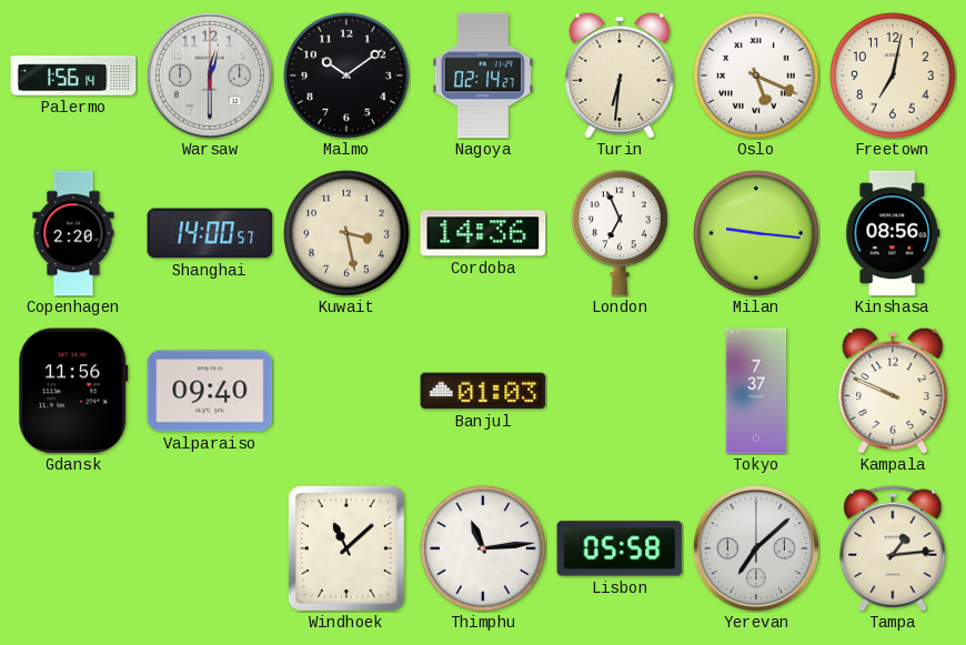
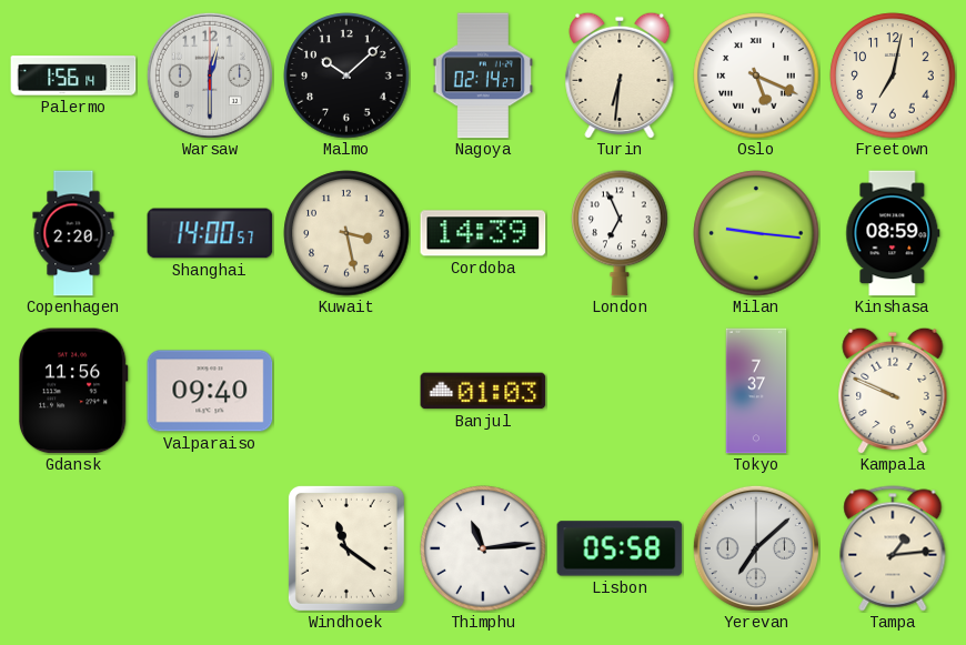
Malmo: 10:09 -> 10:08 (346, 75)
Cordoba: 14:36 -> 14:39 (483, 233)
Kinshasa: 08:56 -> 08:59 (893, 233)
Windhoek: 11:08 -> 11:21 (346, 548)
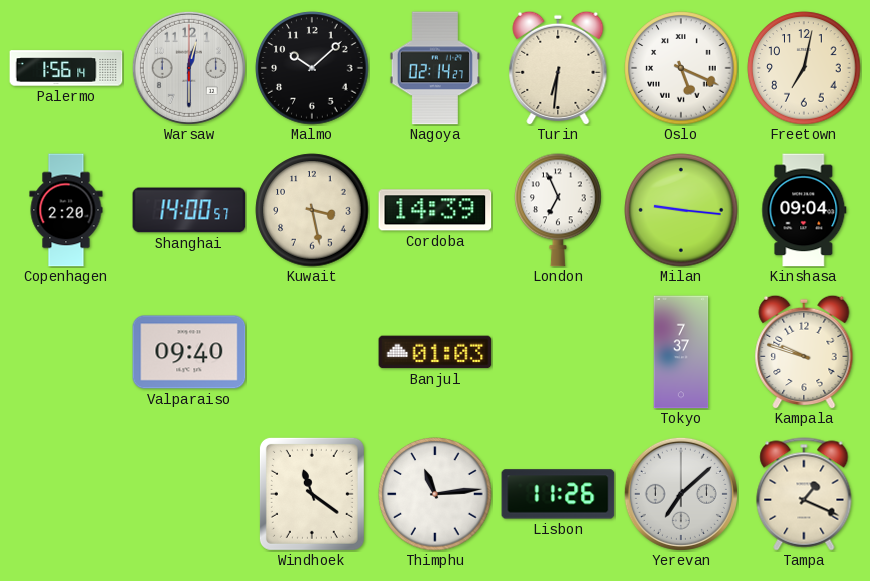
Kinshasa: 08:59 -> 09:04 (804, 210)
Gdansk: 11:56 -> none (73, 391)
Kampala: 9:49 -> 9:48 (804, 352)
Lisbon: 05:58 -> 11:26 (558, 494)
Tampa: 1:14 -> 1:19 (804, 494)
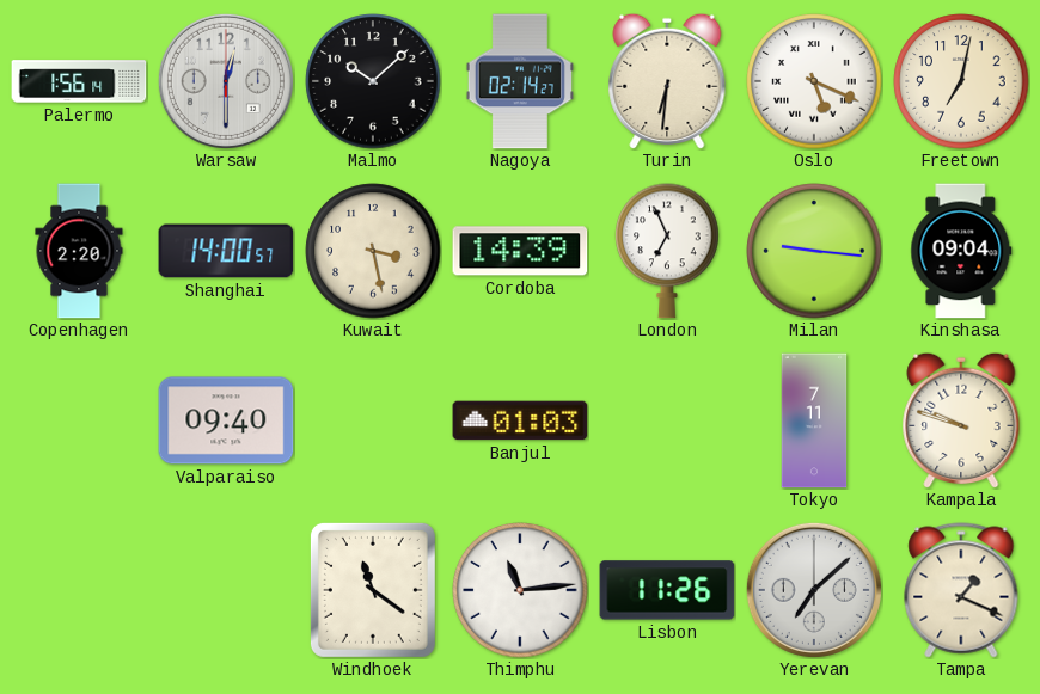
Tokyo: 7:37 -> 7:11 (814, 420)
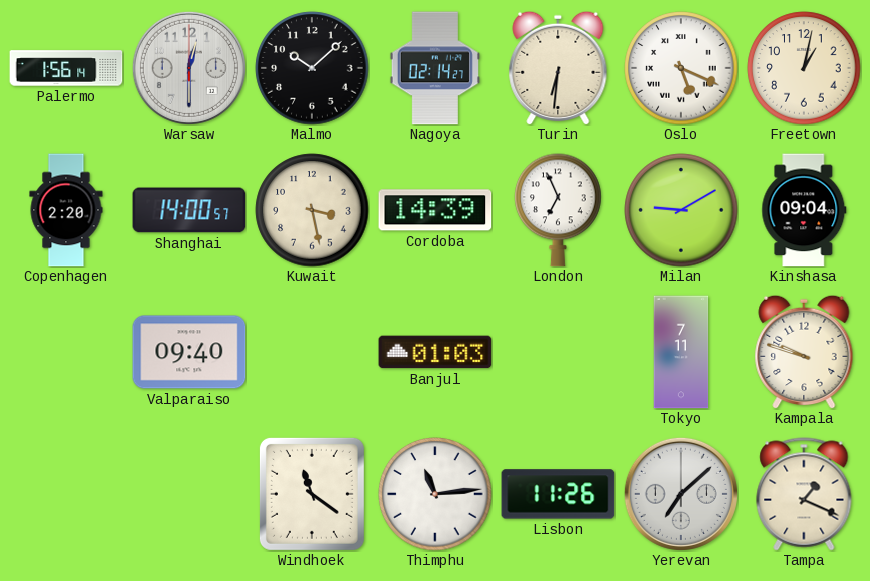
Freetown: 7:02 -> 1:02 (804, 68)
Milan: 9:16 -> 9:10 (681, 210)
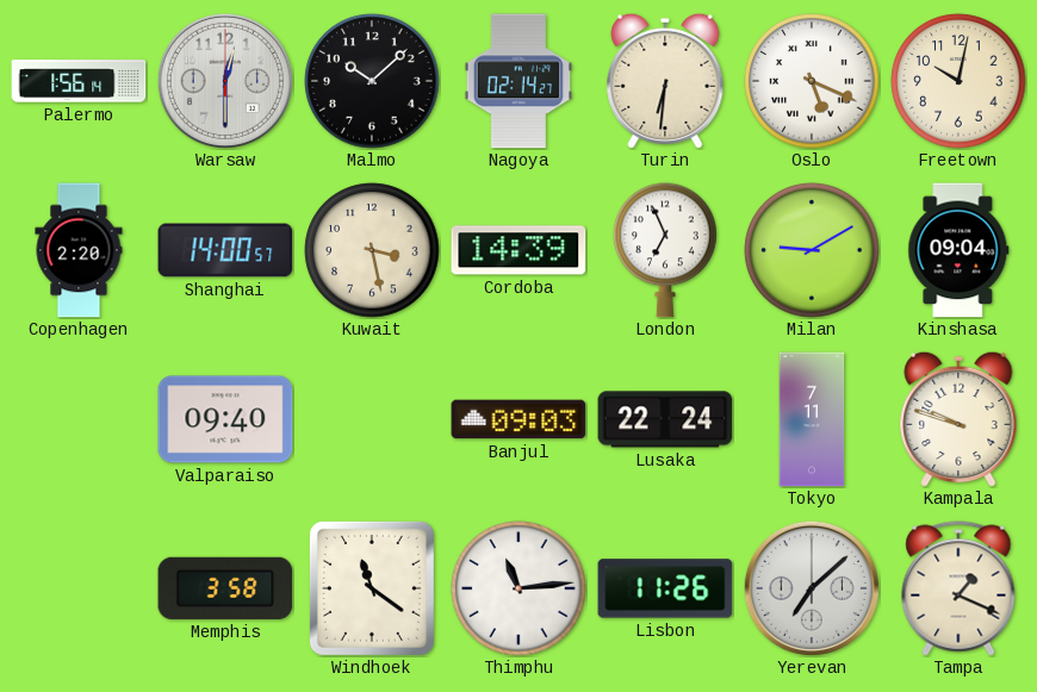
Freetown: 1:02 -> 10:02 (958, 81)
Banjul: 01:03 -> 09:03 (518, 419)
Lusaka: none -> 22:24 (665, 419)
Memphis: none -> 3:58 (225, 588)
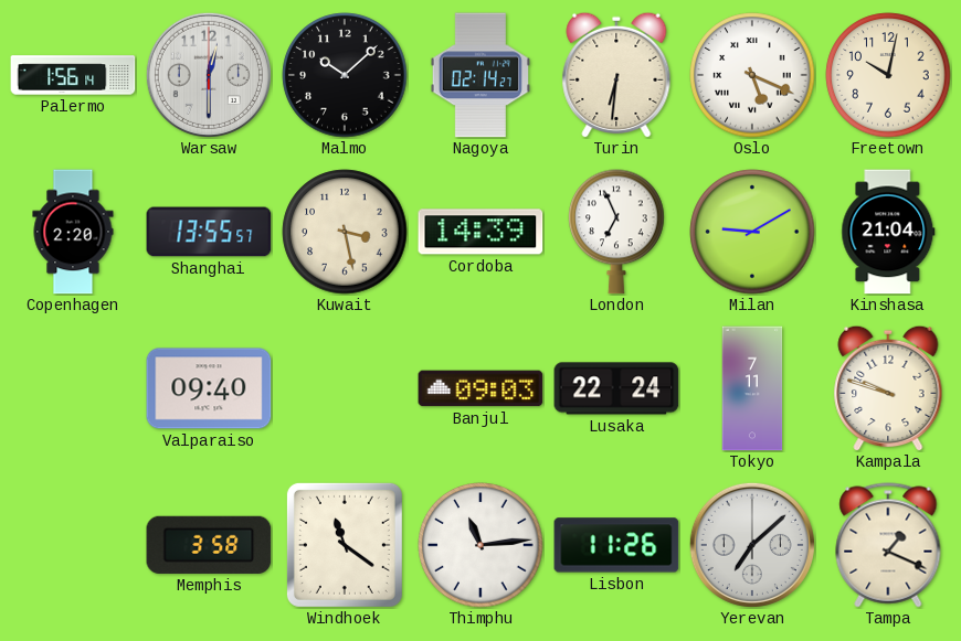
Shanghai: 14:00 -> 13:55 (209, 232)
Kinshasa: 09:04 -> 21:04 (888, 232)
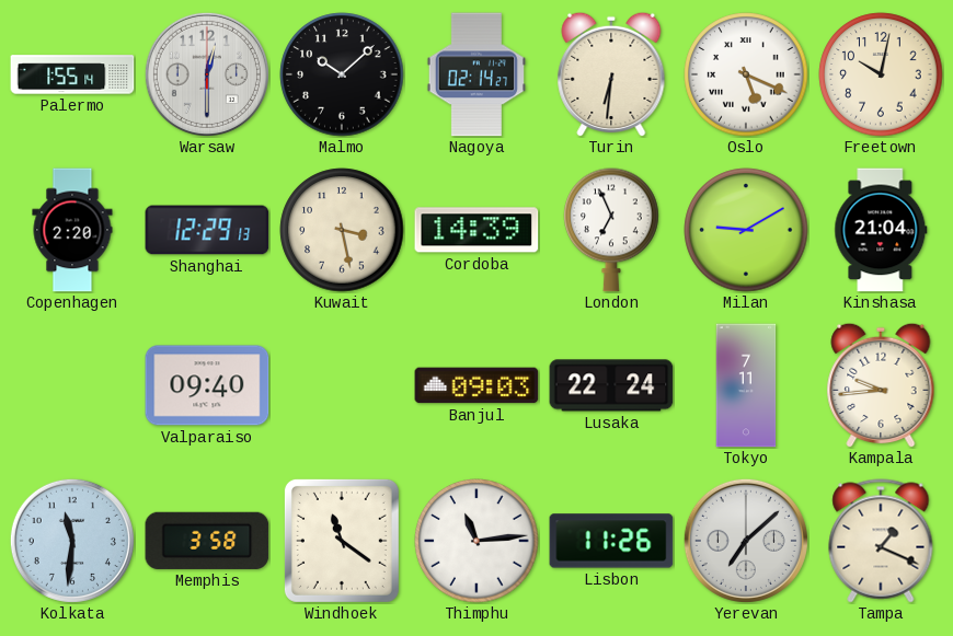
Palermo: 1:56 -> 1:55 (72, 74)
Shanghai: 13:55 -> 12:29 (207, 230)
Kampala: 9:48 -> 9:44 (881, 385)
Kolkata: none -> 11:31 (72, 541)
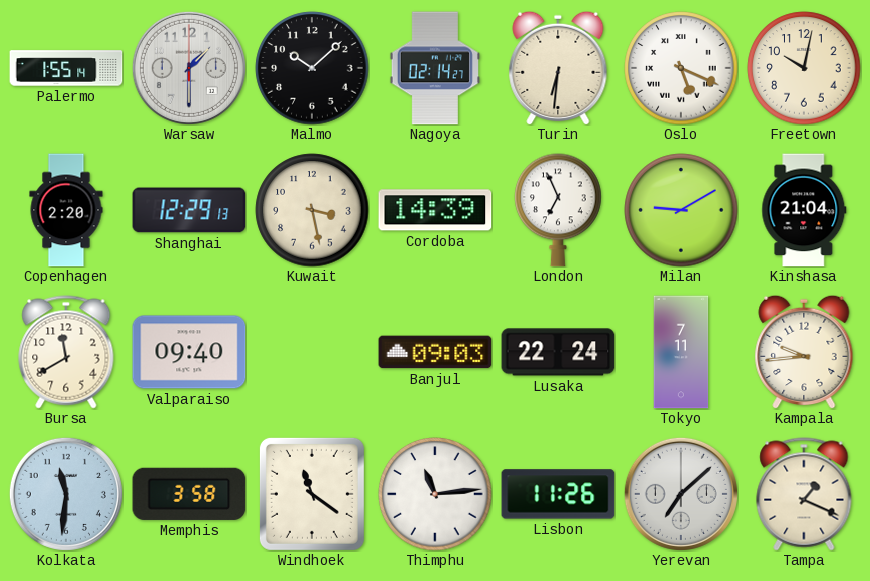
Warsaw: 12:30 -> 1:30 (189, 68)
Bursa: none -> 11:40 (66, 352)
